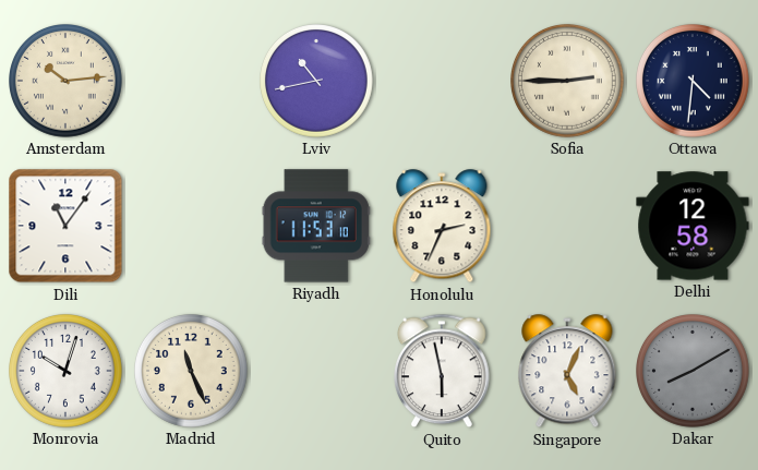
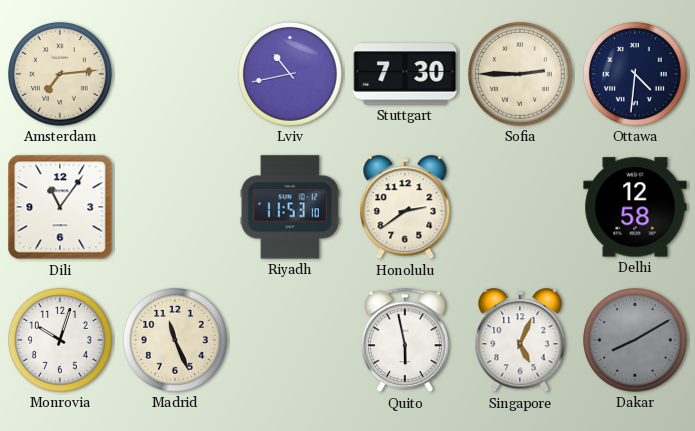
Amsterdam: 10:14 -> 7:14 (61, 75)
Stuttgart: none -> 7:30 (405, 74)
Honolulu: 2:34 -> 2:39 (405, 208)
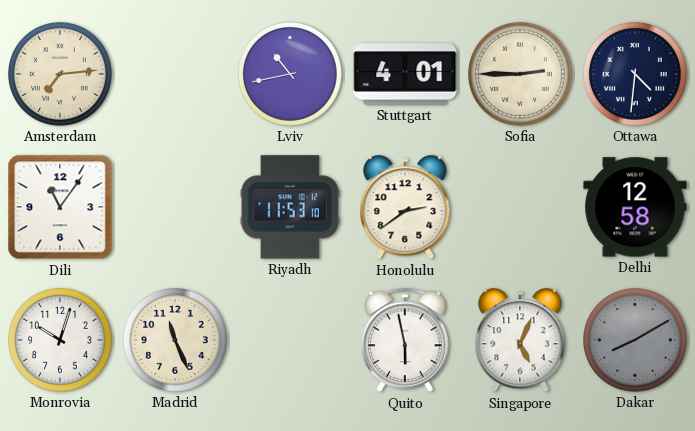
Stuttgart: 7:30 -> 4:01 (405, 74)
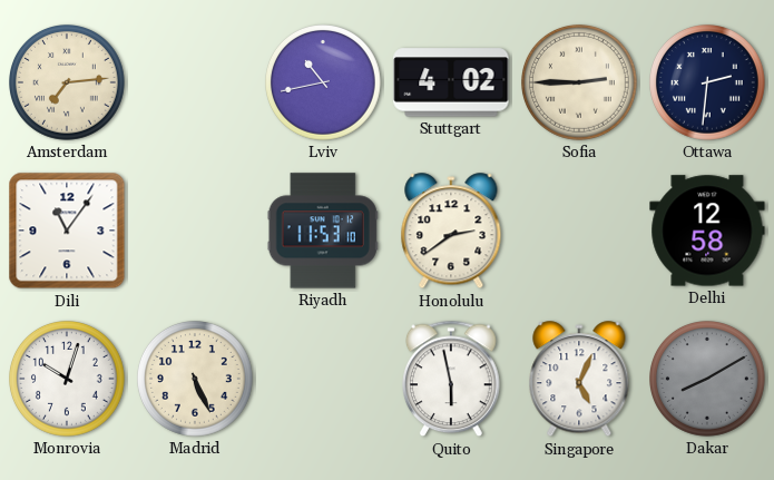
Stuttgart: 4:01 -> 4:02 (451, 82)
Ottawa: 4:31 -> 2:31 (708, 84)
Madrid: 11:26 -> 5:26 (196, 380)
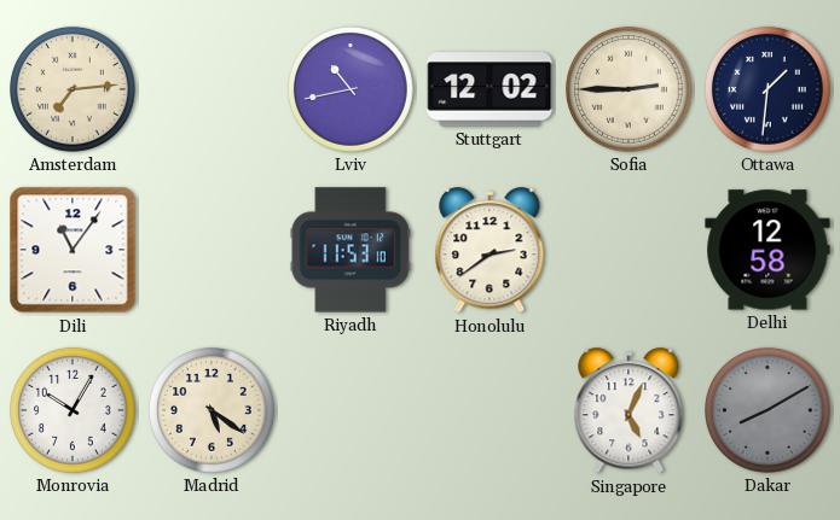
Stuttgart: 4:02 -> 12:02 (489, 89)
Ottawa: 2:31 -> 1:31 (769, 90)
Monrovia: 10:03 -> 10:05 (74, 411)
Madrid: 5:26 -> 5:21 (213, 411)
Quito: 5:58 -> none (452, 379)
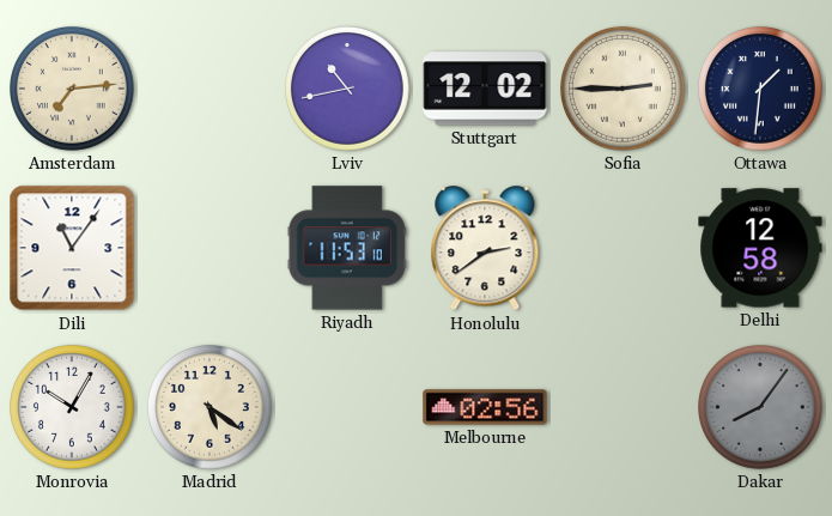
Melbourne: none -> 02:56 (485, 407)
Singapore: 5:04 -> none (628, 411)
Dakar: 8:10 -> 8:06 (761, 408)
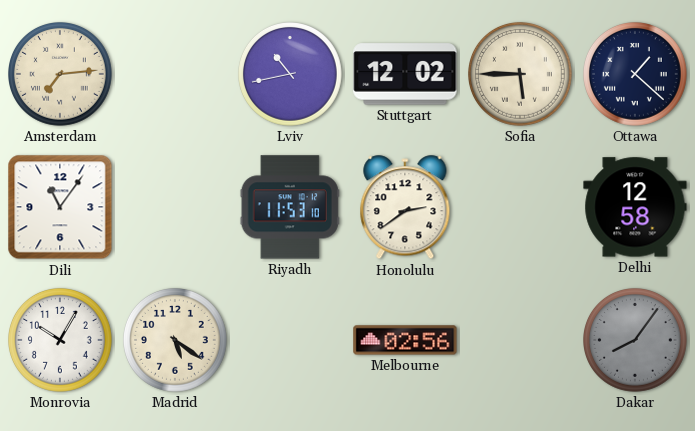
Sofia: 2:45 -> 5:45 (521, 75)
Ottawa: 1:31 -> 1:22 (636, 75)
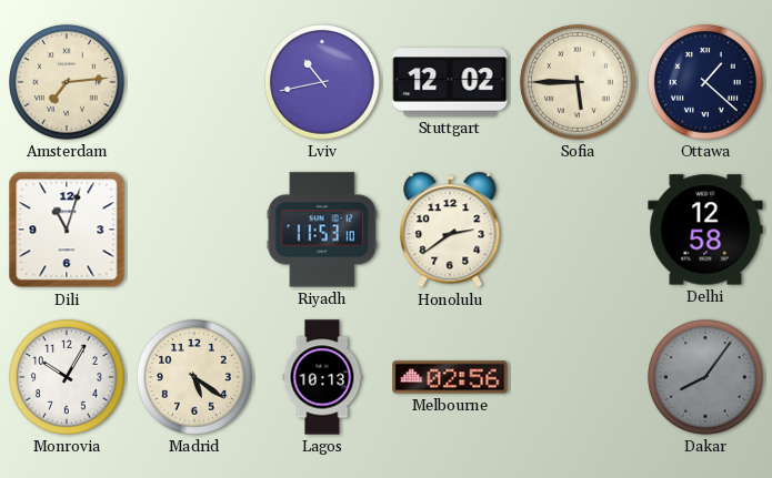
Dili: 11:06 -> 11:03 (67, 230)
Lagos: none -> 10:13 (322, 377)
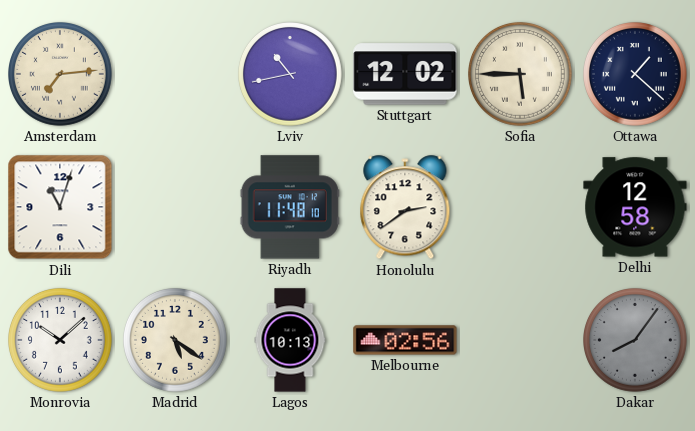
Riyadh: 11:53 -> 11:48 (290, 207)
Monrovia: 10:05 -> 10:08 (61, 341)
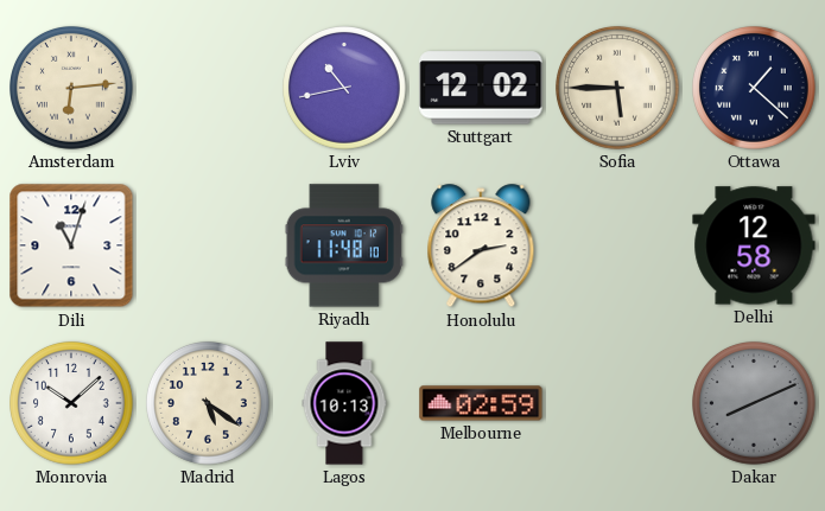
Amsterdam: 7:14 -> 6:14 (72, 89)
Melbourne: 02:56 -> 02:59 (481, 403)
Dakar: 8:06 -> 8:11 (755, 404)
